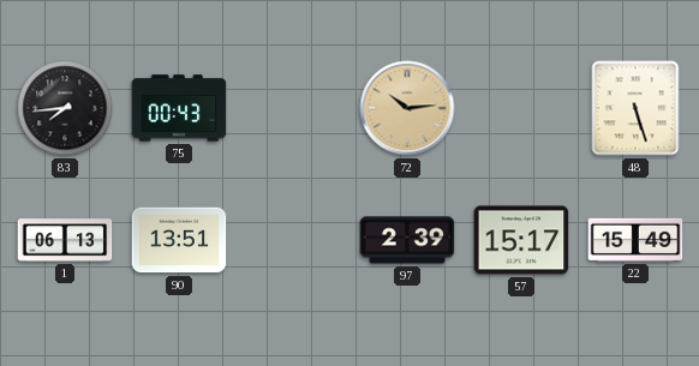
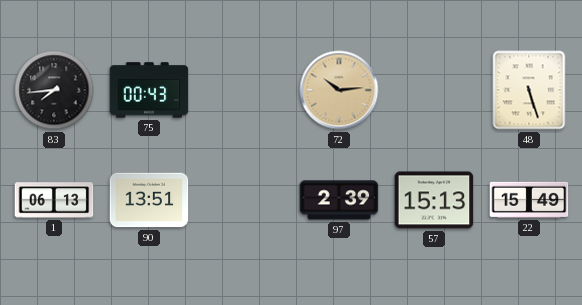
57: 15:17 -> 15:13 (434, 200)
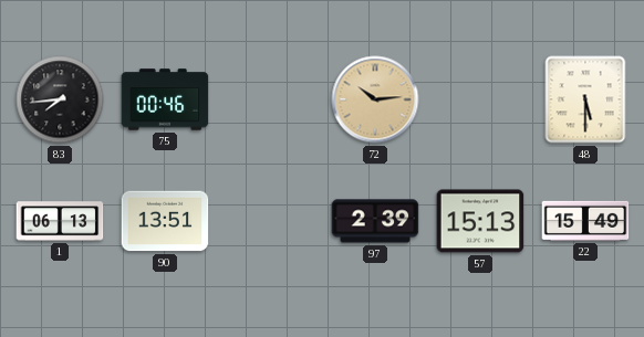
75: 00:43 -> 00:46 (165, 99)
48: 5:27 -> 5:30 (585, 99)
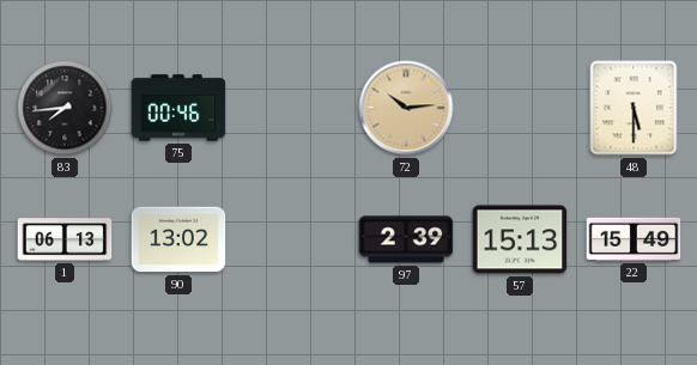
90: 13:51 -> 13:02 (178, 239)
